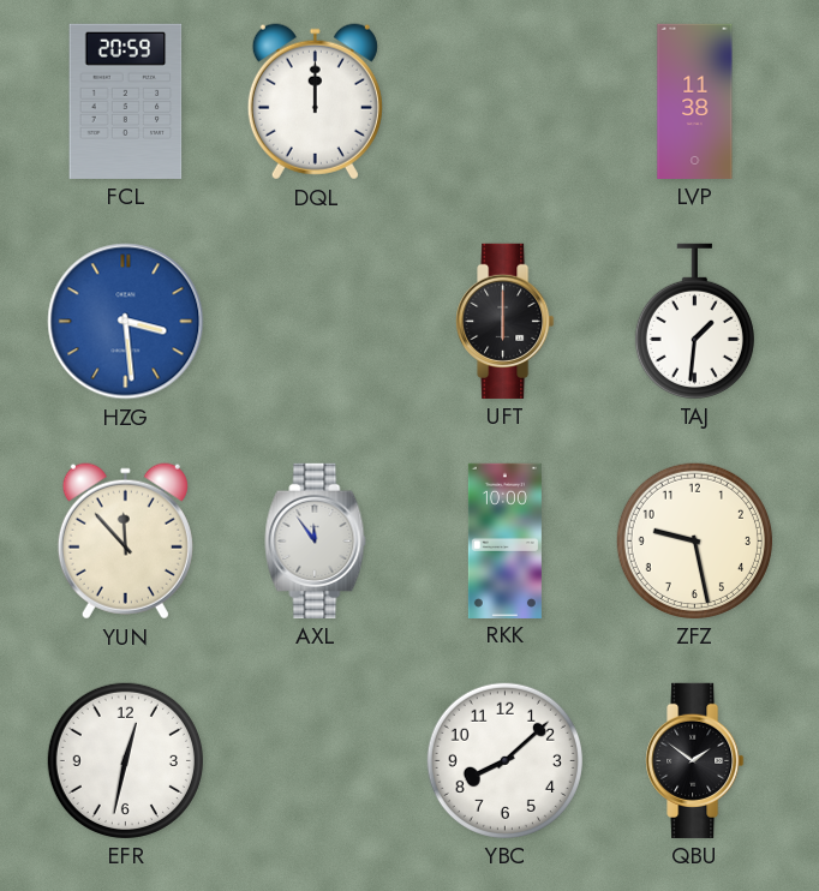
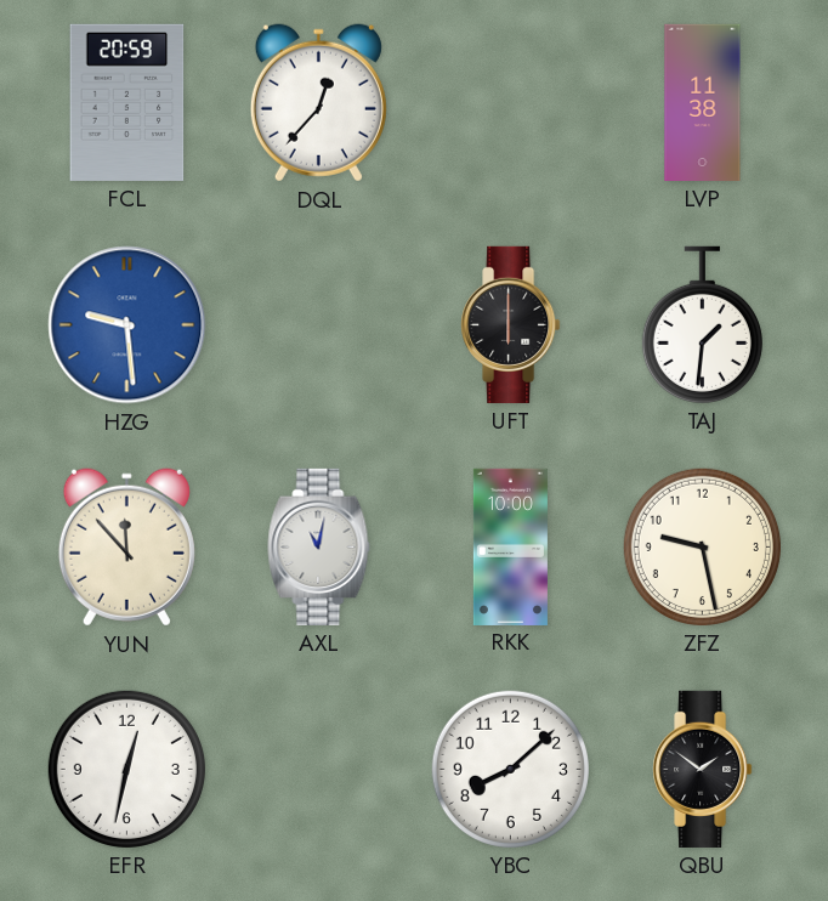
DQL: 12:00 -> 12:37 (318, 103)
HZG: 3:29 -> 9:29 (127, 325)
AXL: 11:54 -> 11:02 (319, 546)
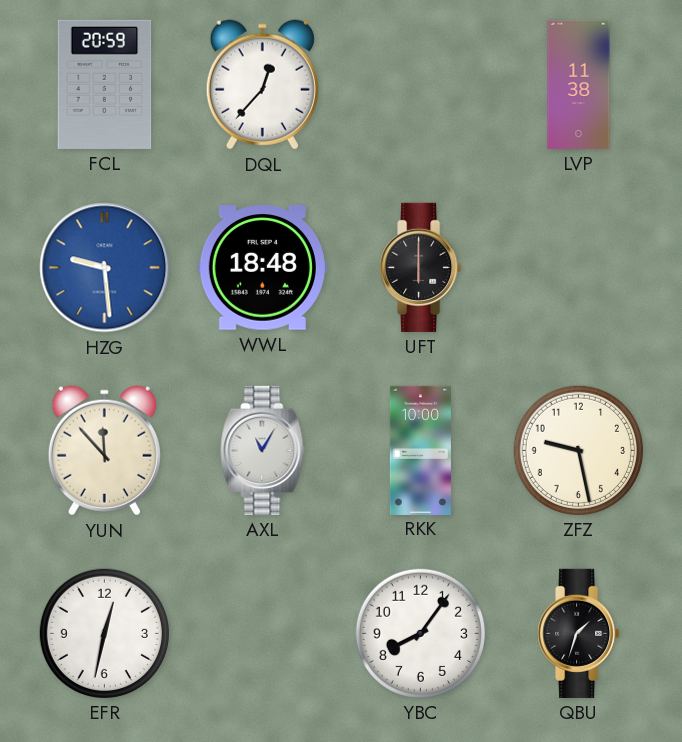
WWL: none -> 18:48 (262, 268)
TAJ: 1:31 -> none (702, 324)
AXL: 11:02 -> 11:05 (263, 450)
YBC: 8:08 -> 8:06 (420, 633)
QBU: 1:51 -> 1:33 (579, 633)
